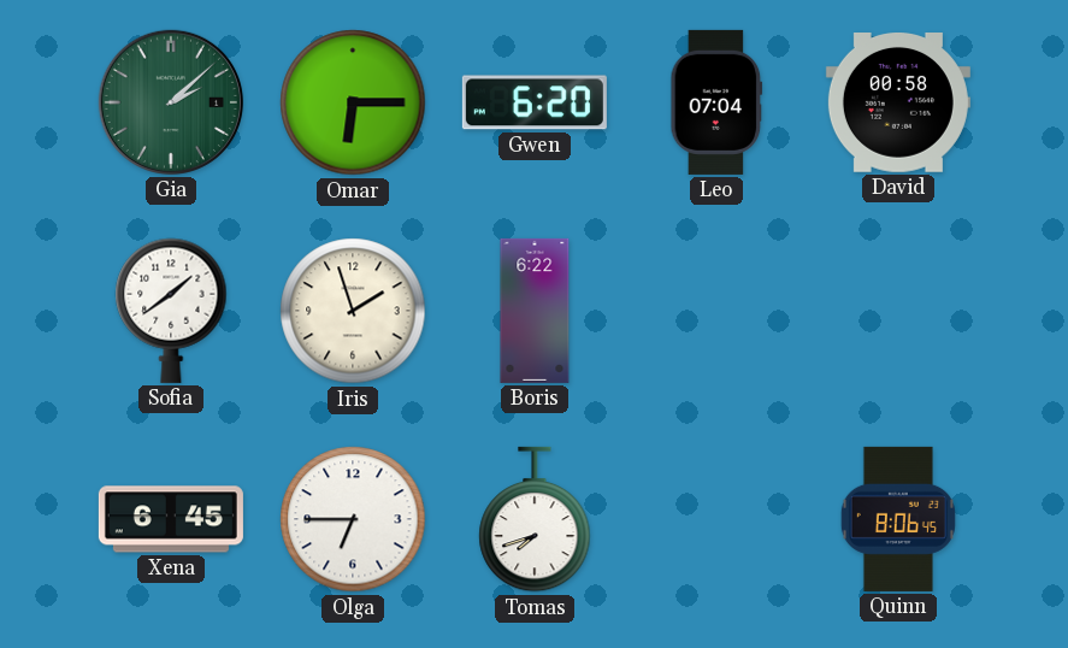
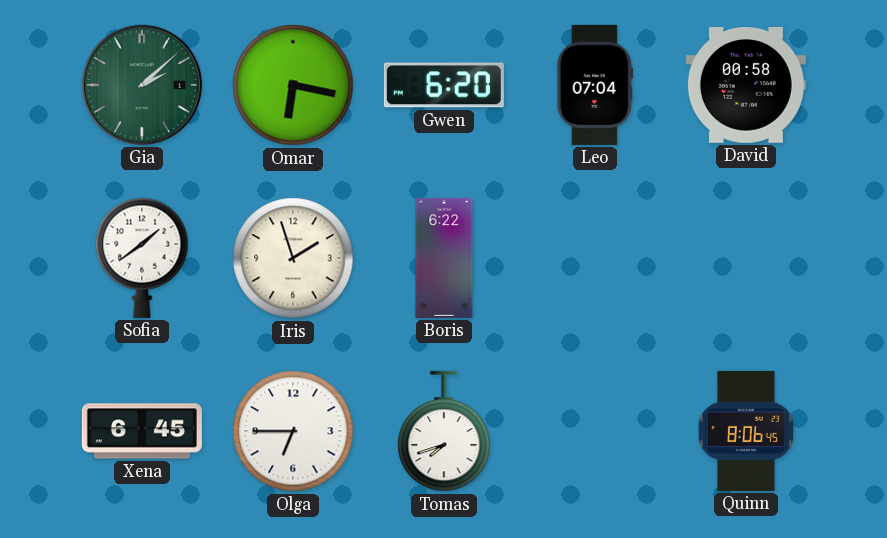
Omar: 6:15 -> 6:17 (293, 85)
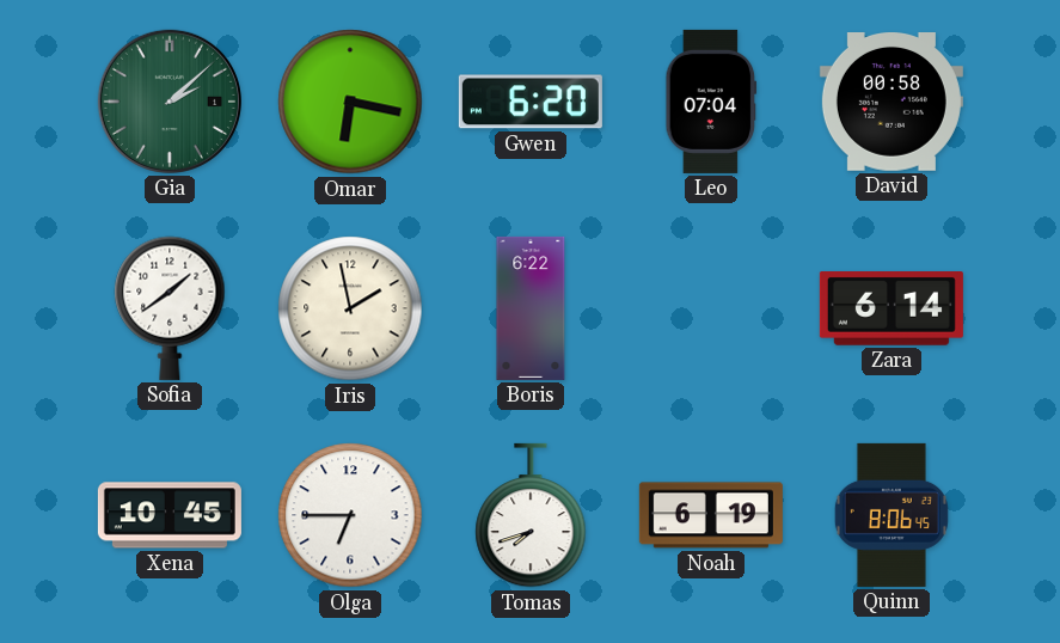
Iris: 1:57 -> 1:58 (350, 308)
Zara: none -> 6:14 (891, 310)
Xena: 6:45 -> 10:45 (170, 515)
Noah: none -> 6:19 (711, 515)
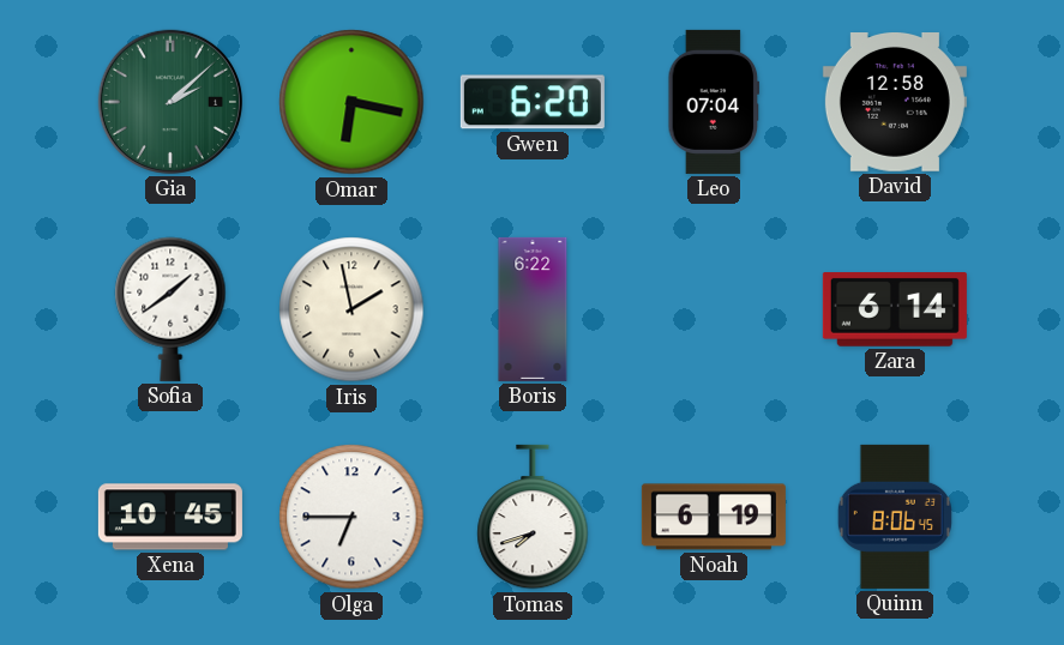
David: 00:58 -> 12:58 (895, 103)
